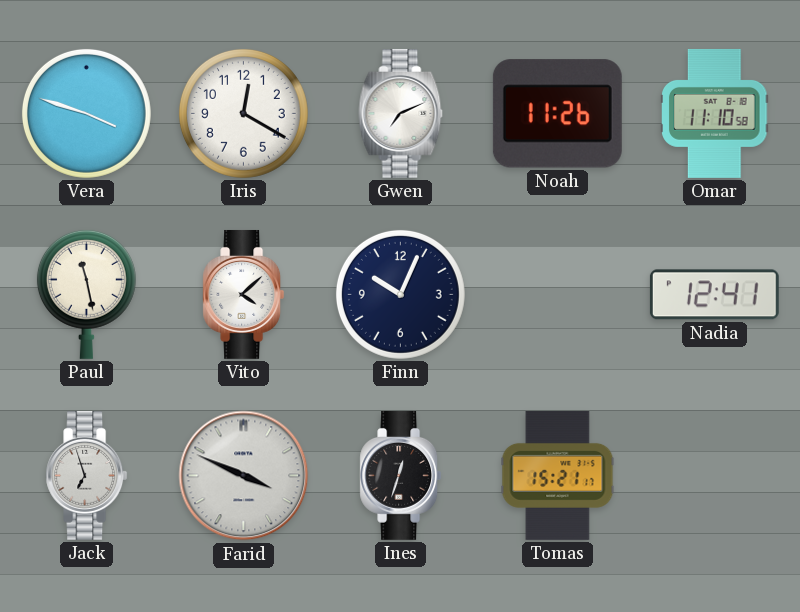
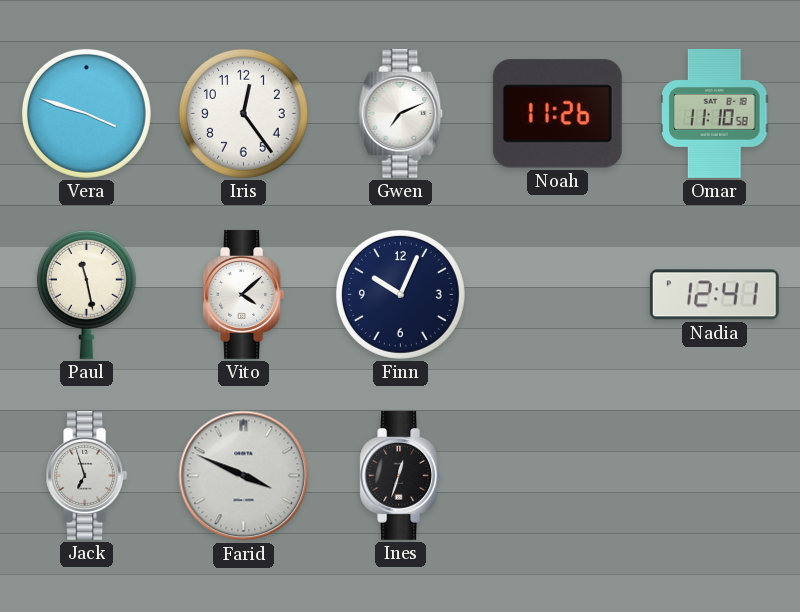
Iris: 12:20 -> 12:24 (243, 113)
Tomas: 15:21 -> none (558, 475)
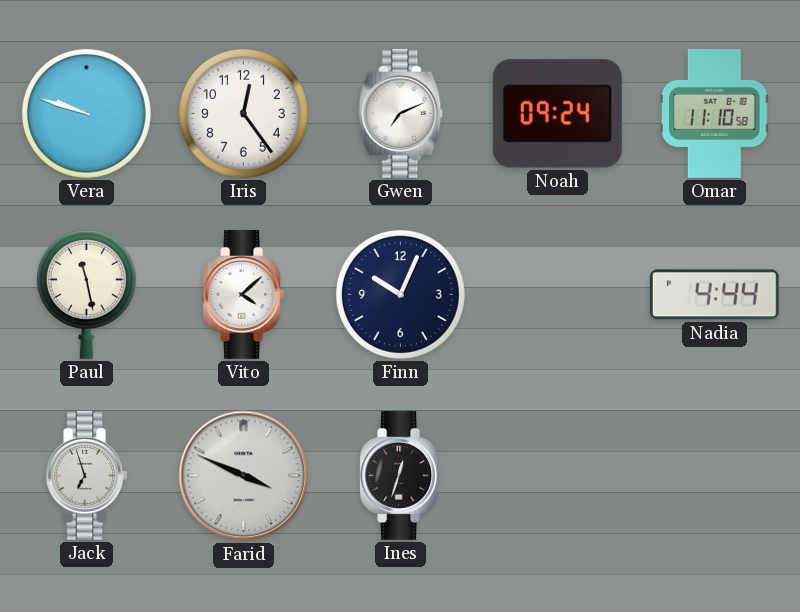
Vera: 3:48 -> 9:48 (86, 113)
Noah: 11:26 -> 09:24 (557, 114)
Nadia: 12:41 -> 4:44 (714, 295)
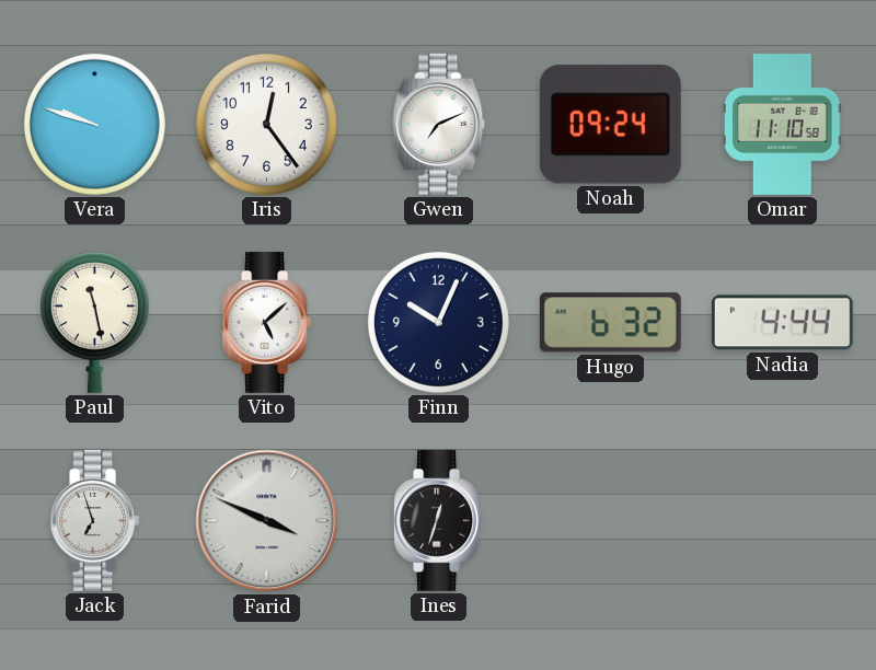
Vito: 4:08 -> 5:08 (267, 322)
Hugo: none -> 6:32 (610, 323)
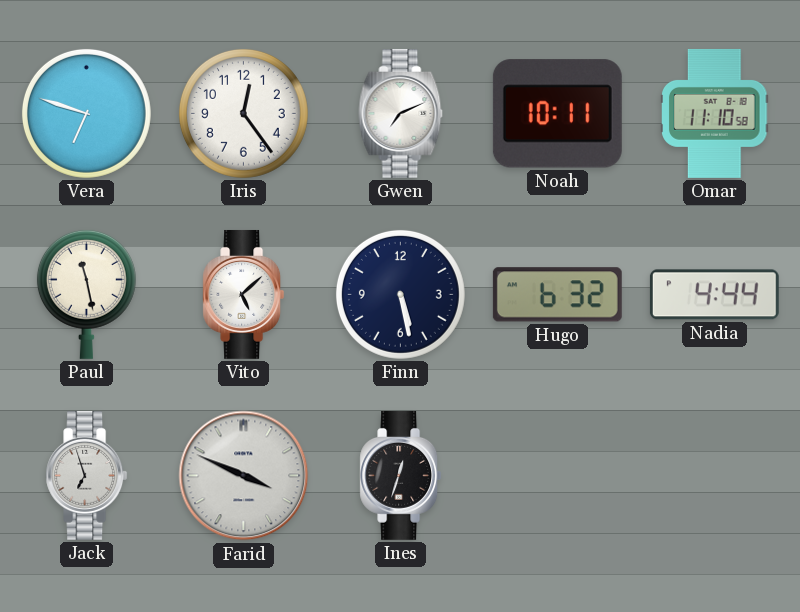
Vera: 9:48 -> 6:48 (86, 113)
Noah: 09:24 -> 10:11 (557, 114)
Finn: 10:04 -> 5:28 (400, 294)
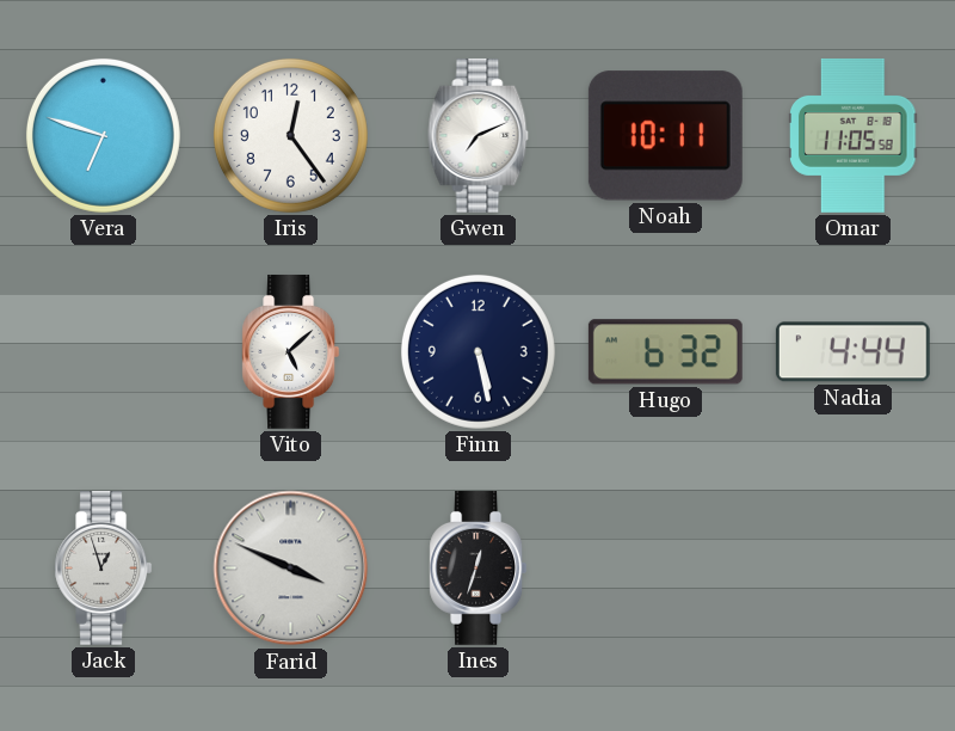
Omar: 11:10 -> 11:05 (854, 135)
Paul: 11:28 -> none (86, 294)
Jack: 6:57 -> 12:57 (104, 567)
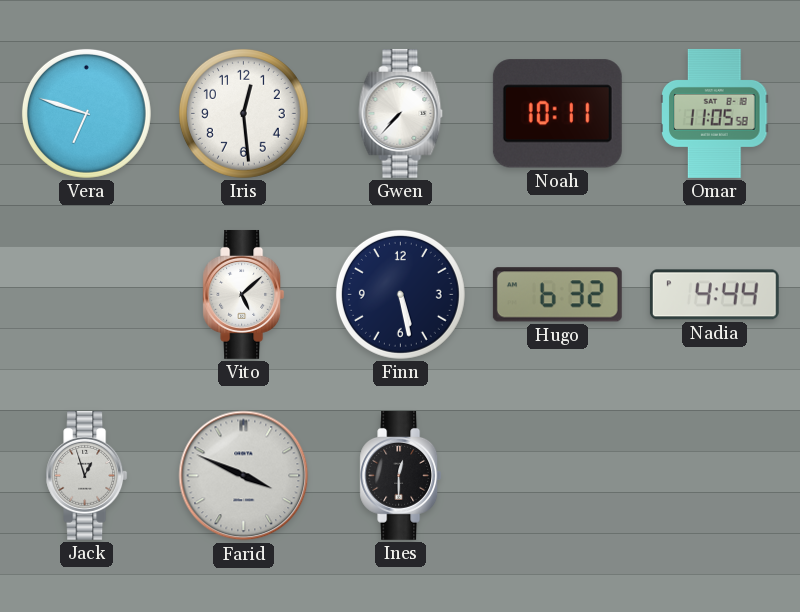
Iris: 12:24 -> 12:29 (243, 113)
Gwen: 7:11 -> 7:37 (401, 113)
Ines: 12:33 -> 12:30 (401, 475)
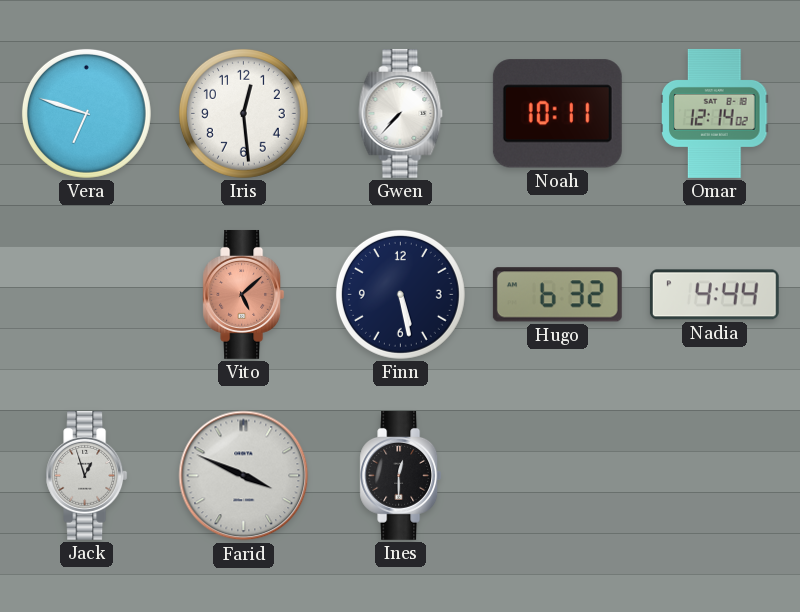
Omar: 11:05 -> 12:14 (715, 113)
Vito dial: white -> salmon (244, 294)
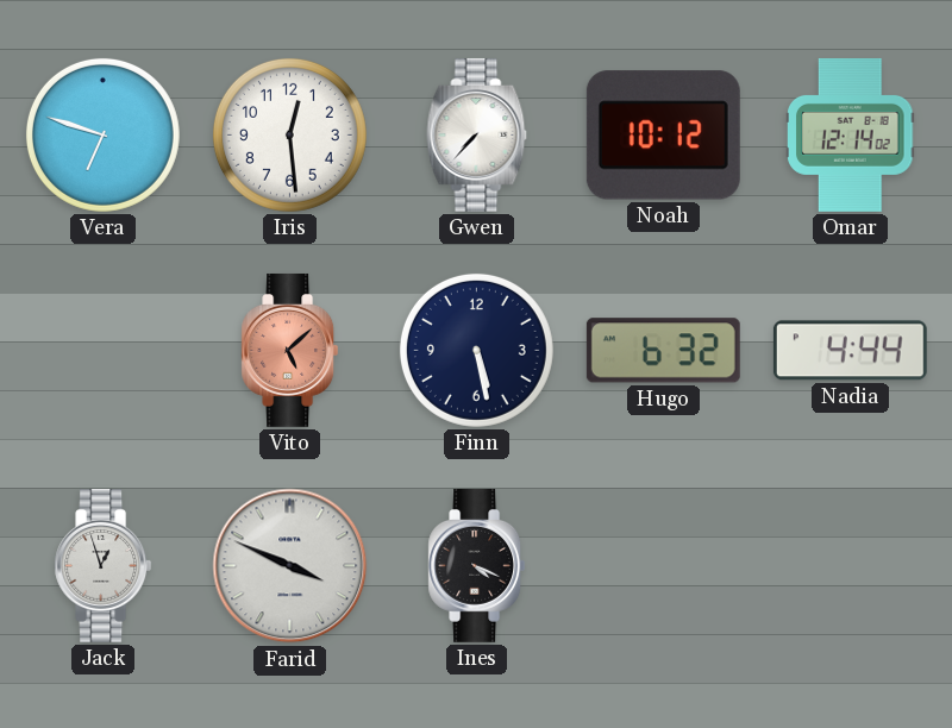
Noah: 10:11 -> 10:12 (663, 136)
Ines: 12:30 -> 4:19 (477, 565)
